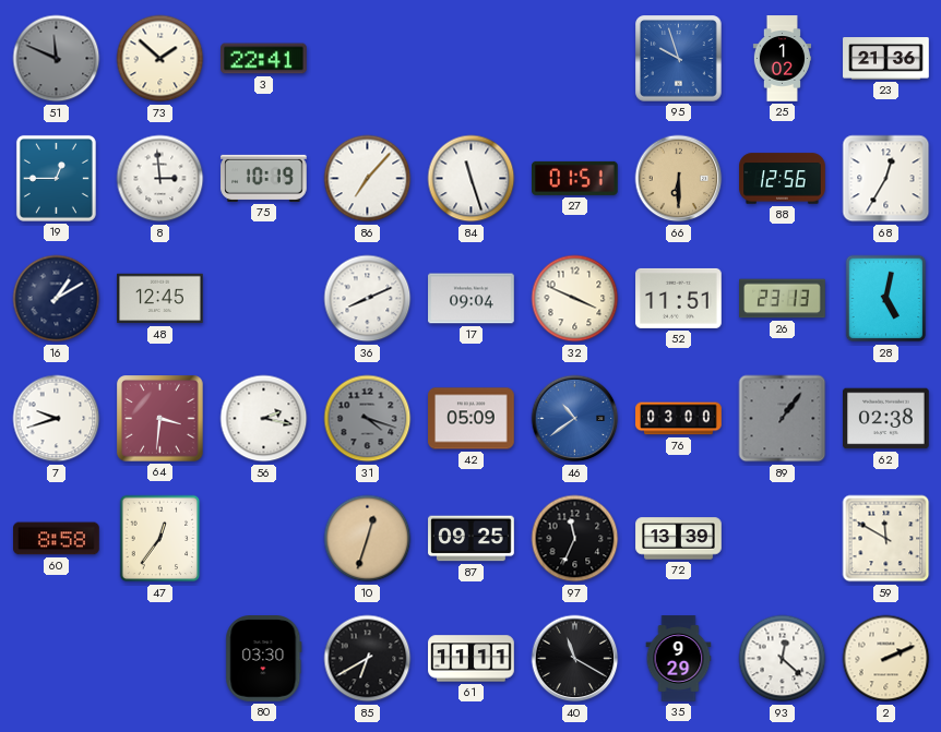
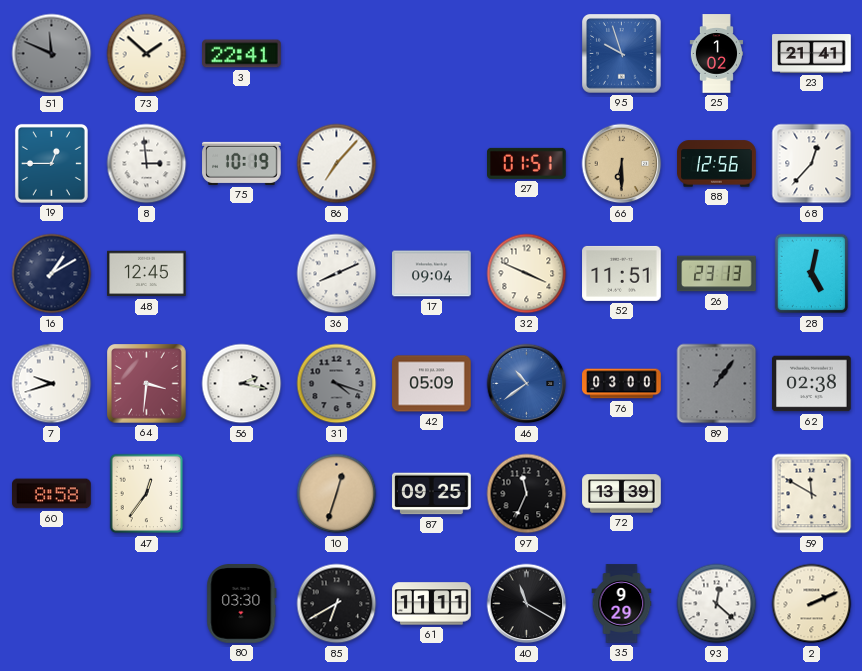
23: 21:36 -> 21:41 (812, 54)
84: 11:27 -> none (472, 179)
68: 12:35 -> 12:37 (812, 164)
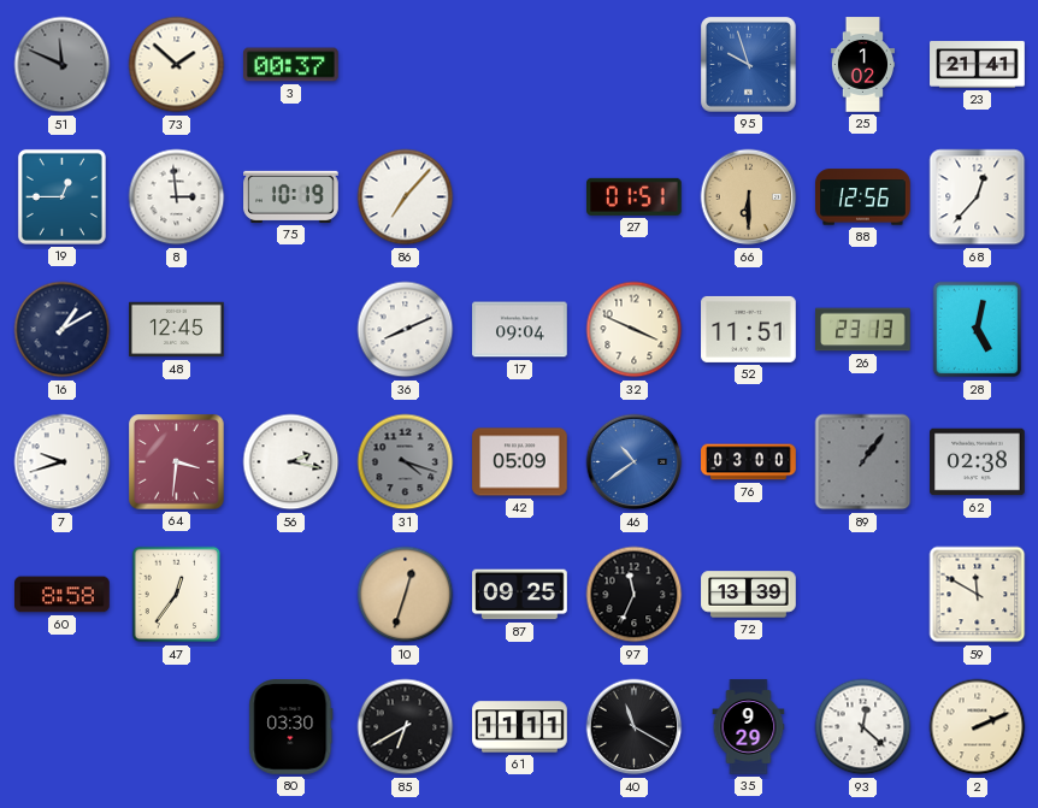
3: 22:41 -> 00:37 (291, 65)
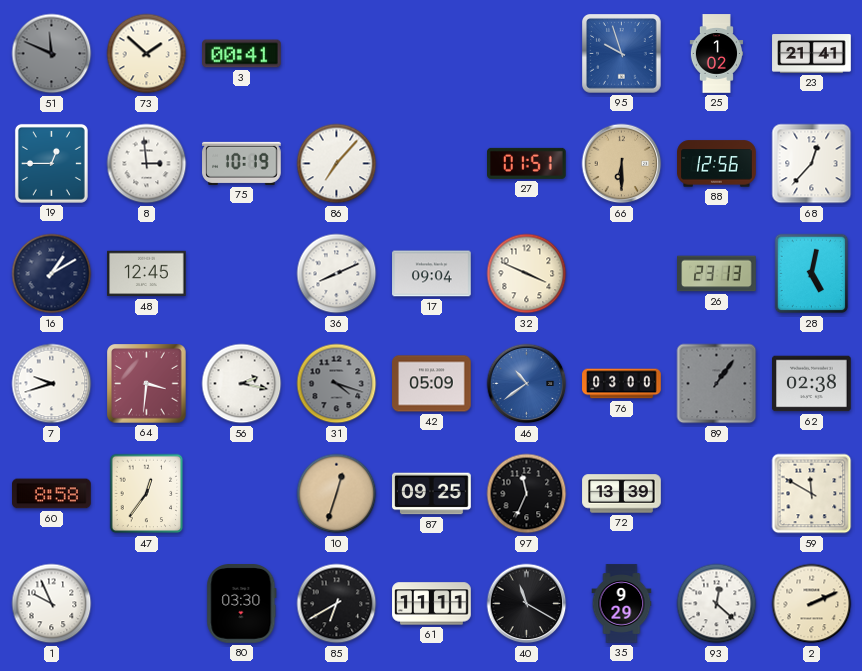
3: 00:37 -> 00:41 (242, 54)
52: 11:51 -> none (749, 329)
1: none -> 9:56 (52, 604)
